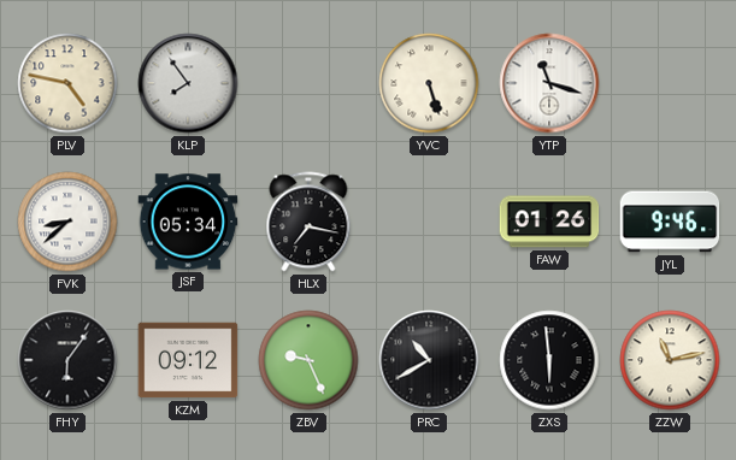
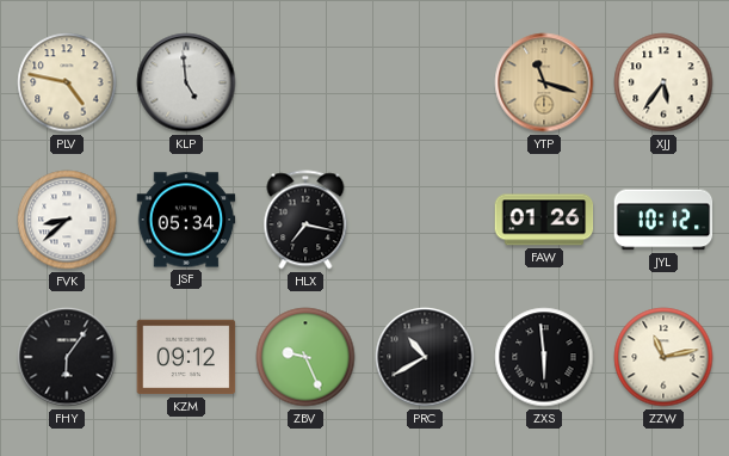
KLP: 7:54 -> 4:59 (186, 82)
YVC: 5:27 -> none (429, 83)
YTP dial: white -> champagne (544, 82)
XJJ: none -> 5:36 (663, 82)
JYL: 9:46 -> 10:12 (663, 220)
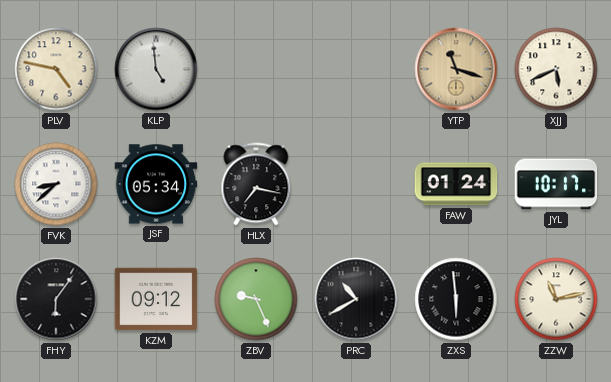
XJJ: 5:36 -> 5:41 (556, 69)
FAW: 01:26 -> 01:24 (456, 184)
JYL: 10:12 -> 10:17 (556, 184)
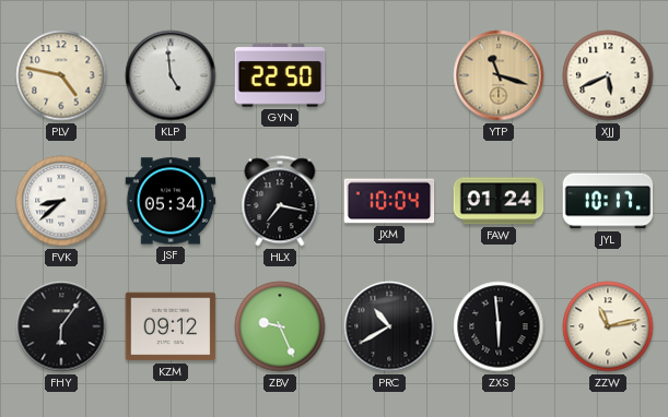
GYN: none -> 22:50 (280, 75)
JXM: none -> 10:04 (389, 201)
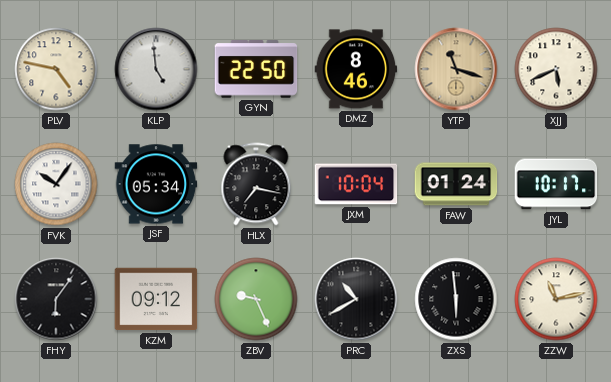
DMZ: none -> 8:46 (356, 69)
FVK: 8:38 -> 10:06 (56, 184)
